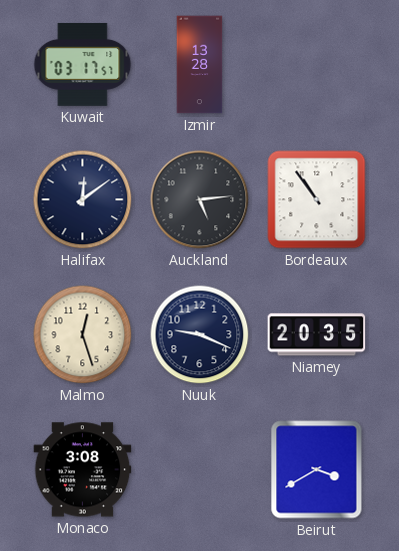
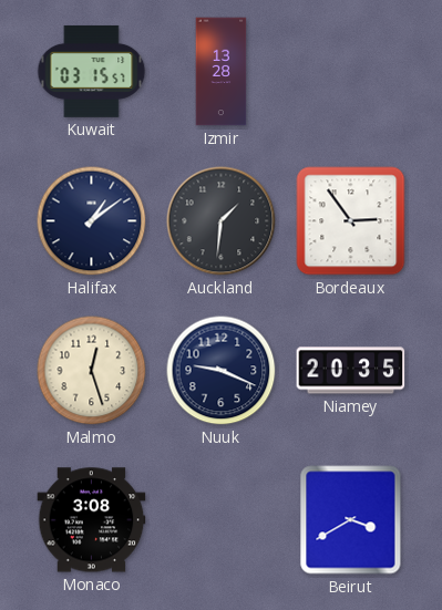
Kuwait: 03:17 -> 03:15 (92, 71)
Halifax: 12:09 -> 1:09 (92, 221)
Auckland: 5:14 -> 1:31 (222, 221)
Bordeaux: 10:54 -> 2:54 (351, 221)
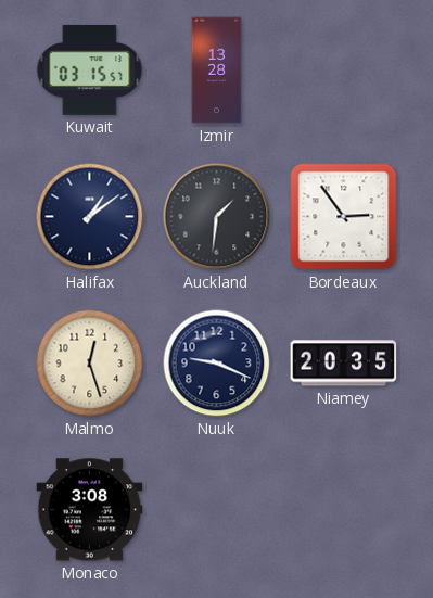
Beirut: 3:40 -> none (351, 520)
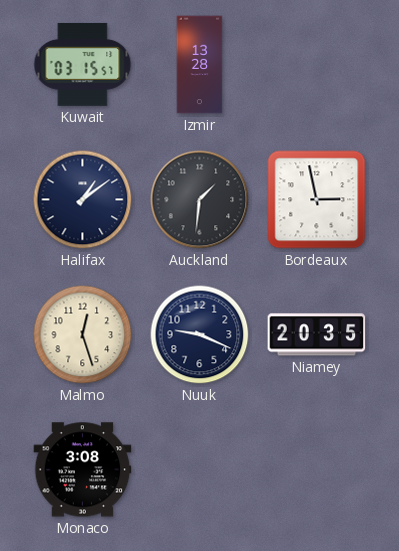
Bordeaux: 2:54 -> 2:58 (317, 200)
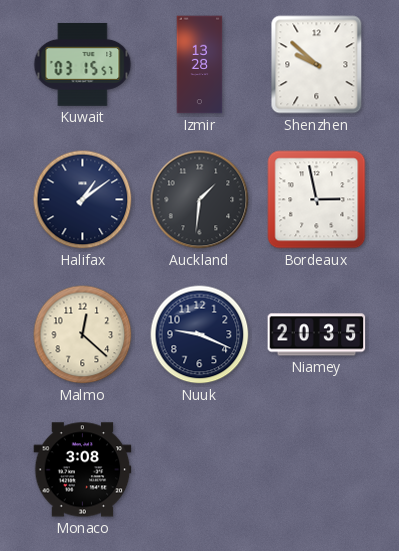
Shenzhen: none -> 9:52 (317, 65)
Malmo: 12:27 -> 12:22 (83, 335)
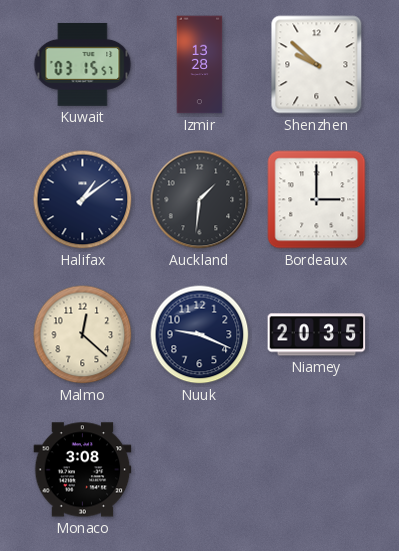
Bordeaux: 2:58 -> 3:00 (317, 200)
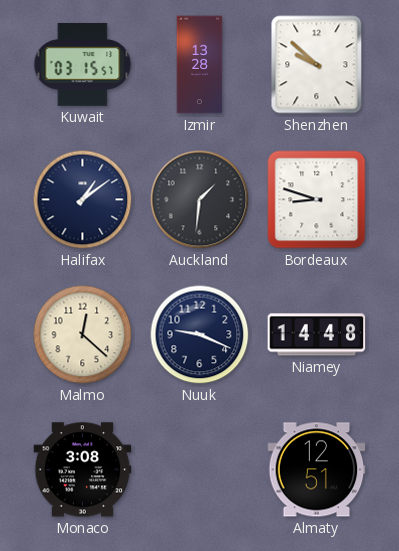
Bordeaux: 3:00 -> 8:48 (317, 200)
Niamey: 20:35 -> 14:48 (317, 335)
Almaty: none -> 12:51 (317, 470)
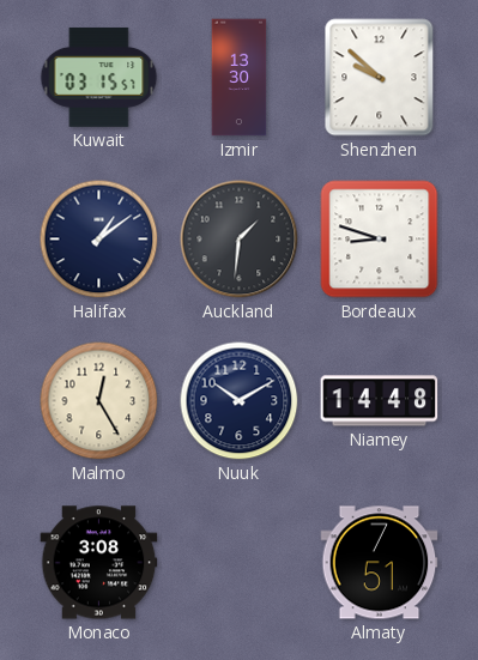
Izmir: 13:28 -> 13:30 (240, 78)
Malmo: 12:22 -> 12:25 (99, 401)
Nuuk: 9:19 -> 10:10 (240, 401)
Almaty: 12:51 -> 7:51 (380, 563)
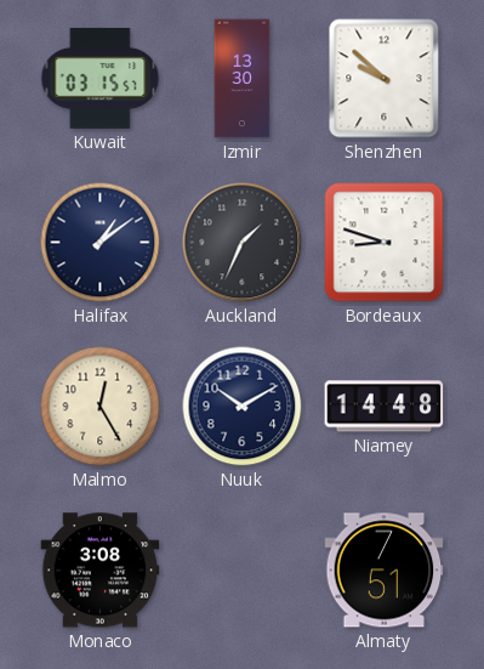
Auckland: 1:31 -> 1:34 (243, 243)
